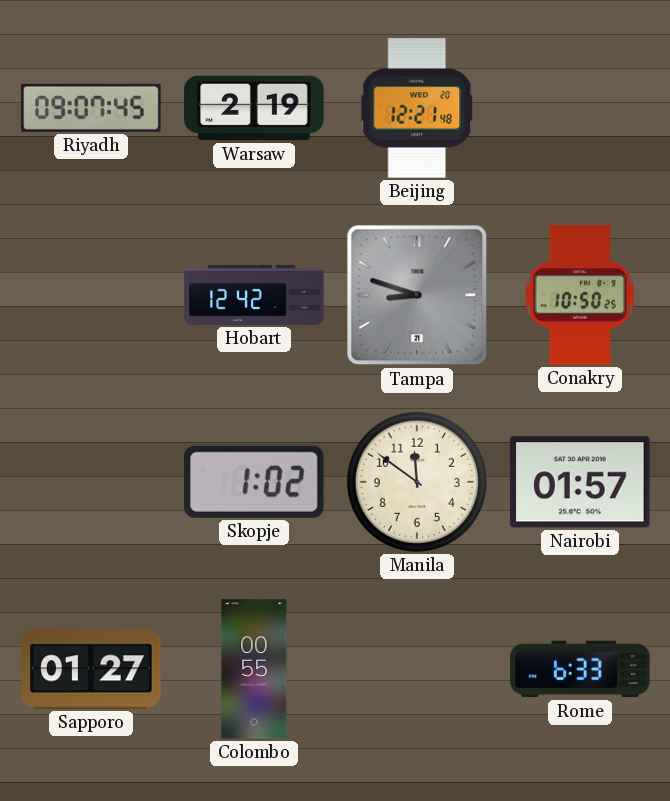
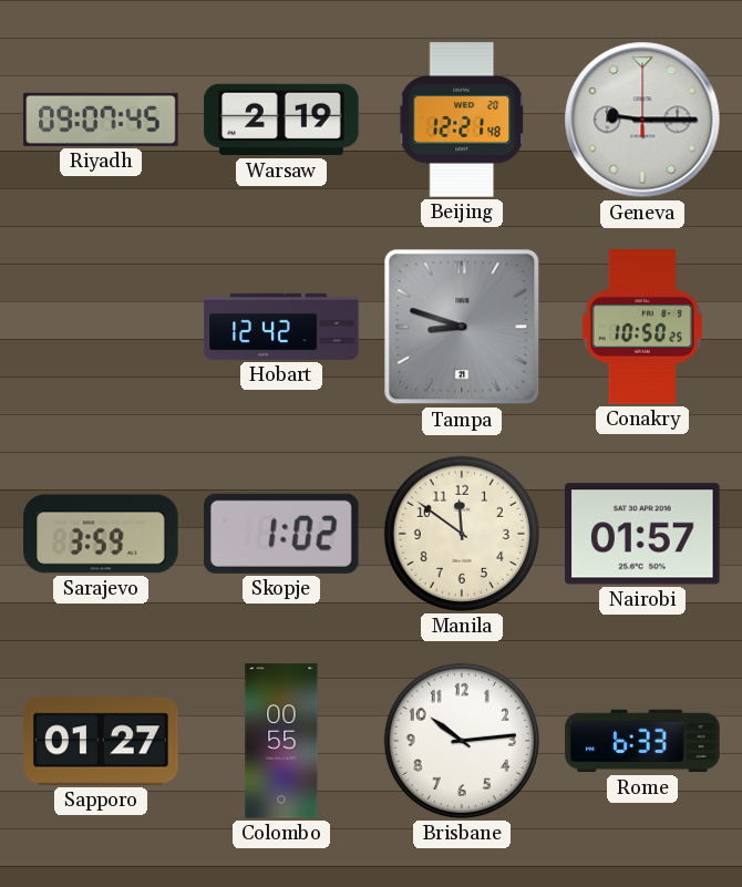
Geneva: none -> 9:15 (642, 120)
Sarajevo: none -> 3:59 (101, 534)
Brisbane: none -> 10:14 (462, 741)
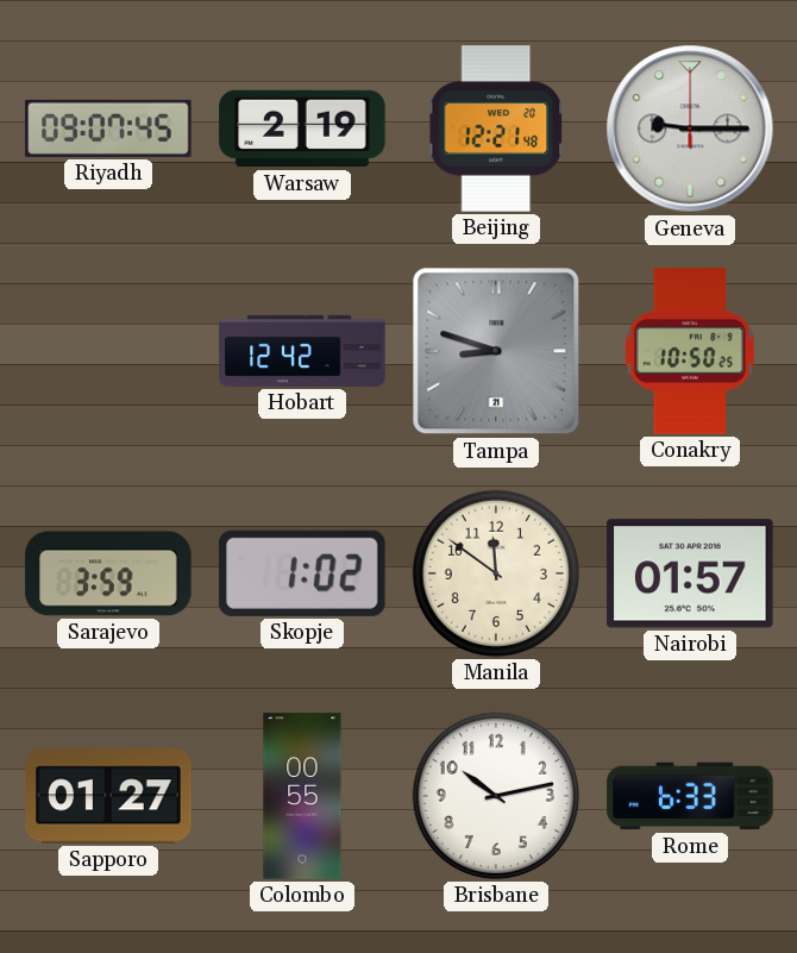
Brisbane: 10:14 -> 10:13 (496, 796)
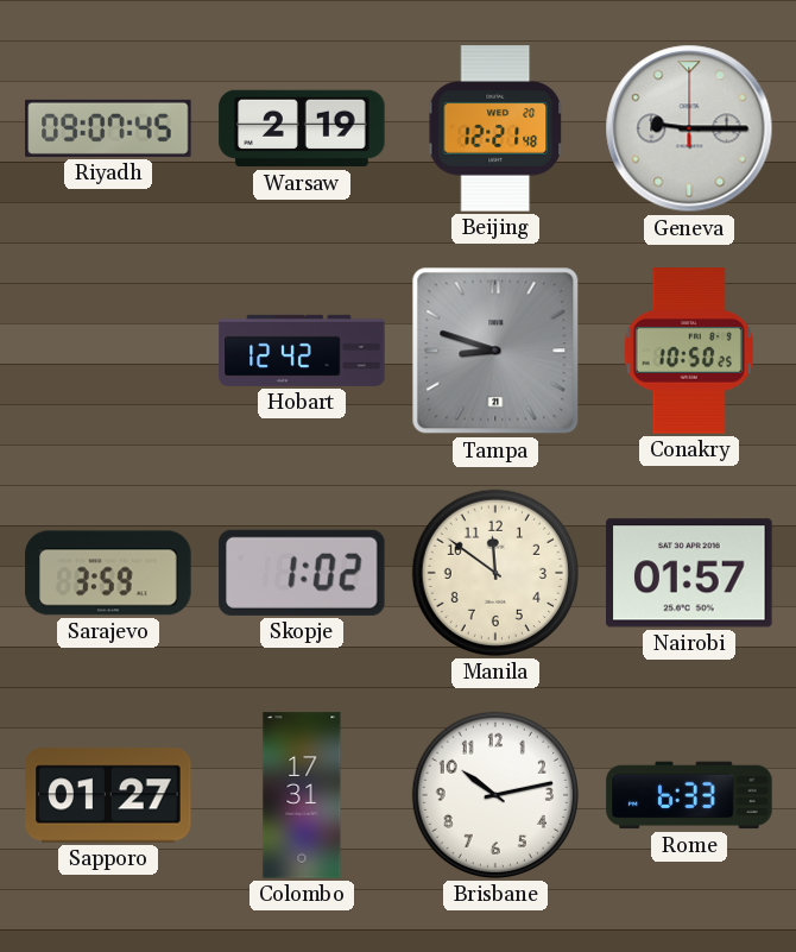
Colombo: 00:55 -> 17:31 (302, 795)
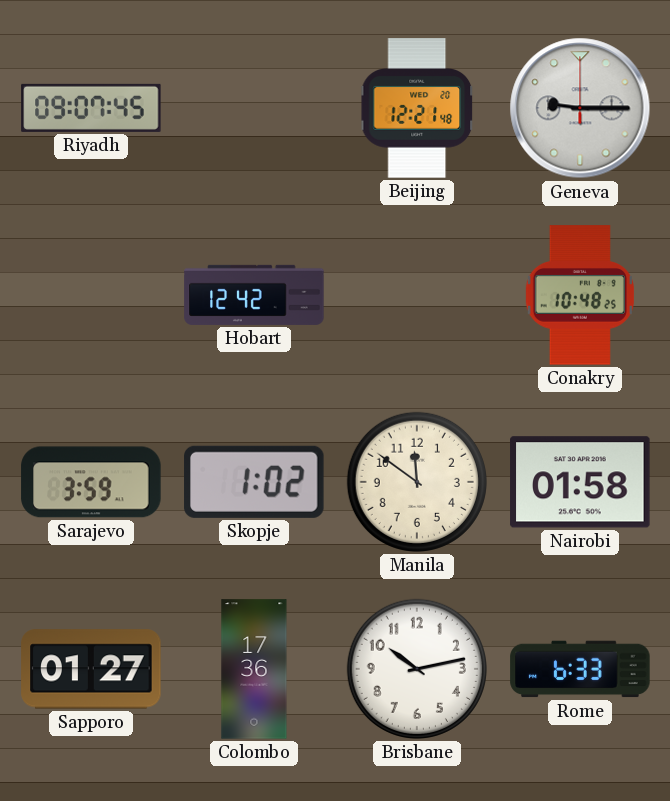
Warsaw: 2:19 -> none (302, 128)
Tampa: 8:48 -> none (495, 351)
Conakry: 10:50 -> 10:48 (580, 295)
Nairobi: 01:57 -> 01:58 (580, 482)
Colombo: 17:31 -> 17:36 (254, 669)
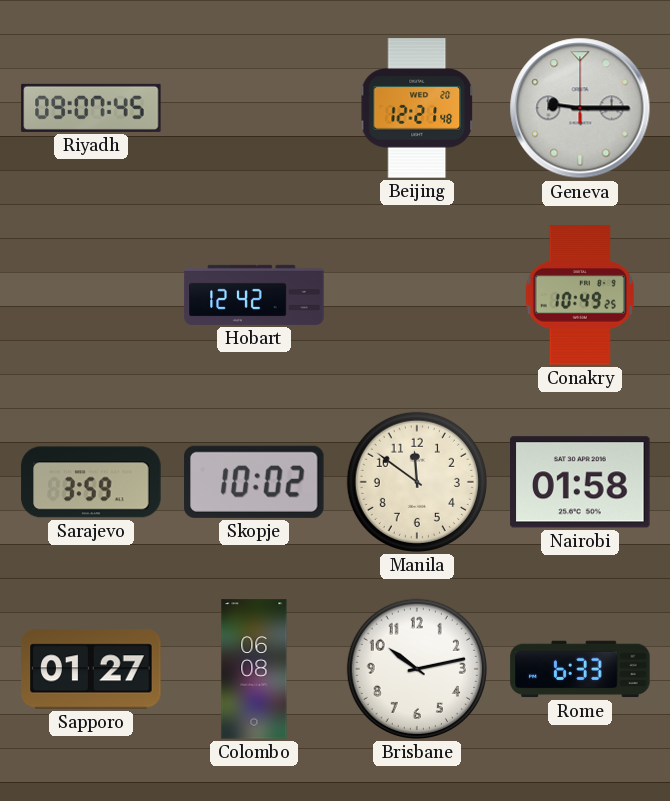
Conakry: 10:48 -> 10:49 (580, 295)
Skopje: 1:02 -> 10:02 (254, 482)
Colombo: 17:36 -> 06:08 (254, 669)
